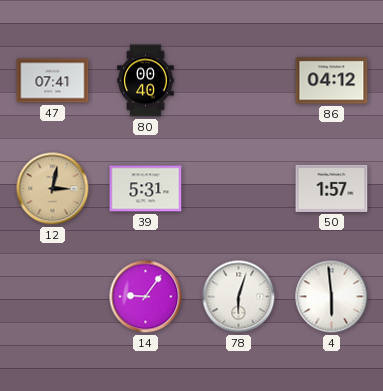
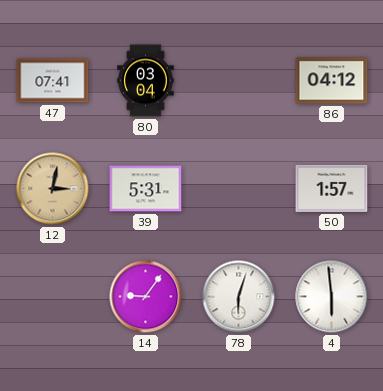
80: 00:40 -> 03:04 (146, 81)
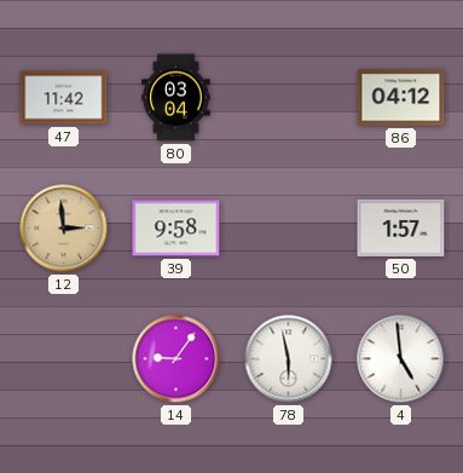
47: 07:41 -> 11:42 (64, 98)
12: 3:02 -> 2:59 (64, 229)
39: 5:31 -> 9:58 (176, 229)
78: 6:03 -> 5:58 (289, 359)
4: 5:59 -> 4:59 (401, 359)
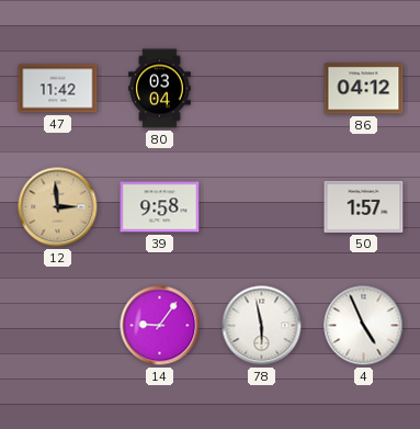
4: 4:59 -> 4:56 (364, 326)
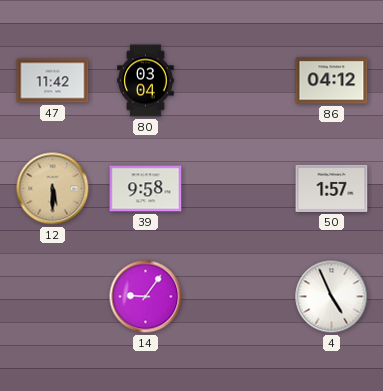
12: 2:59 -> 5:30 (53, 189)
78: 5:58 -> none (262, 326)
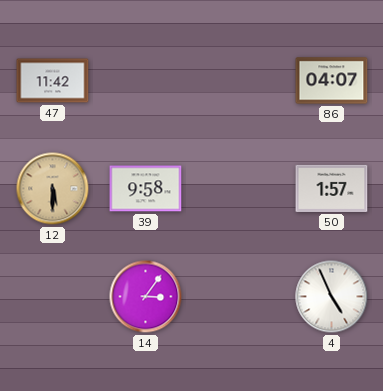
80: 03:04 -> none (146, 81)
86: 04:12 -> 04:07 (332, 81)
14: 9:06 -> 3:06 (146, 297)
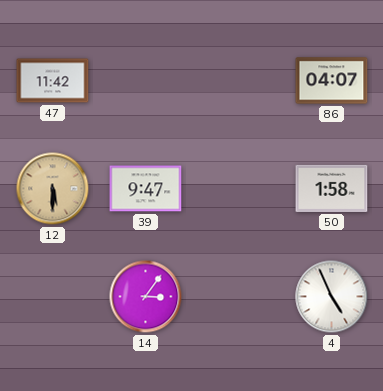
39: 9:58 -> 9:47 (146, 189)
50: 1:57 -> 1:58 (332, 188)
